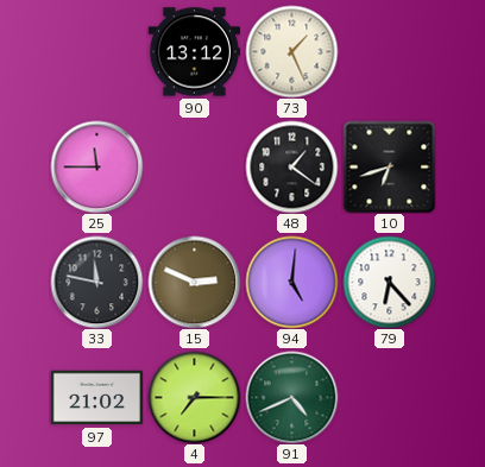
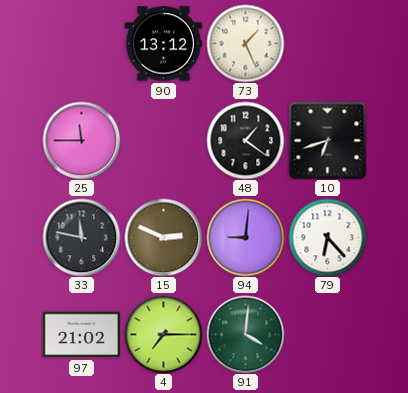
94: 5:01 -> 9:01 (245, 237)
91: 4:41 -> 4:01 (245, 334)
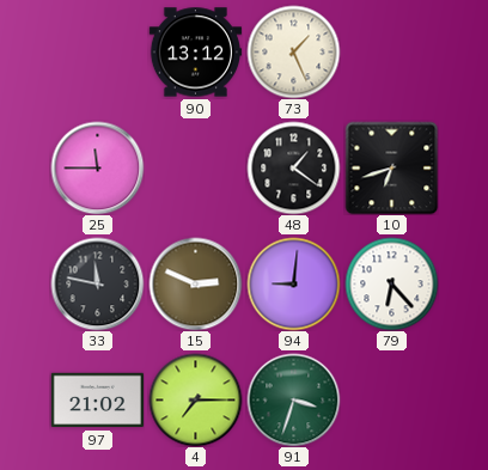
91: 4:01 -> 3:33 (293, 399)
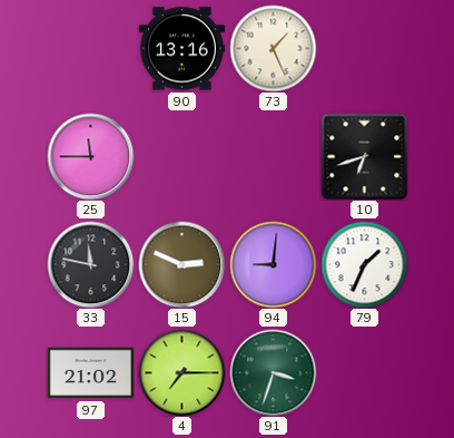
90: 13:12 -> 13:16 (181, 49)
48: 1:21 -> none (293, 167)
79: 6:23 -> 1:34 (364, 264)
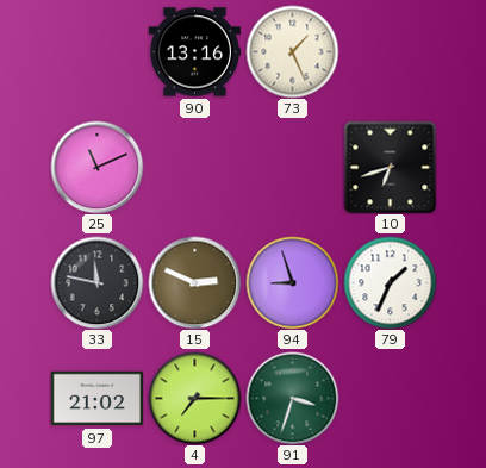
25: 11:45 -> 11:11 (96, 167)
94: 9:01 -> 8:57 (292, 282)
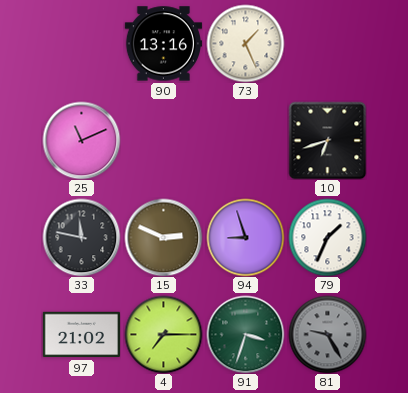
81: none -> 9:25 (327, 334)
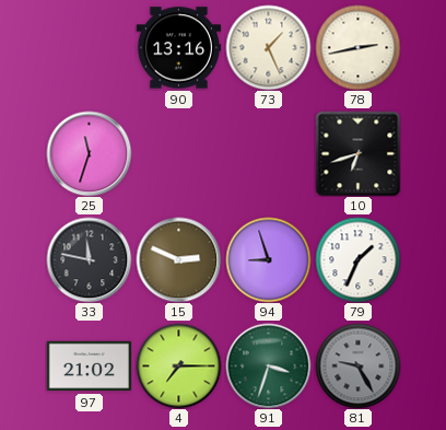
78: none -> 2:43 (357, 47)
25: 11:11 -> 11:33 (89, 153)
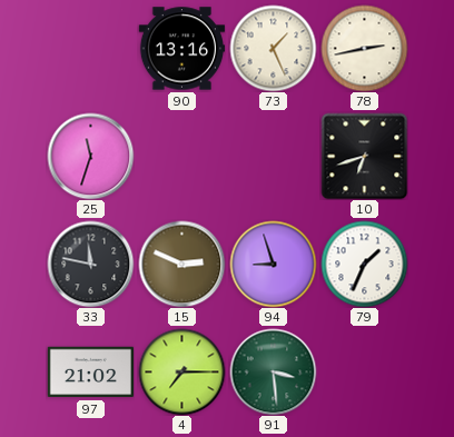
91: 3:33 -> 3:29 (273, 371)
81: 9:25 -> none (357, 365)
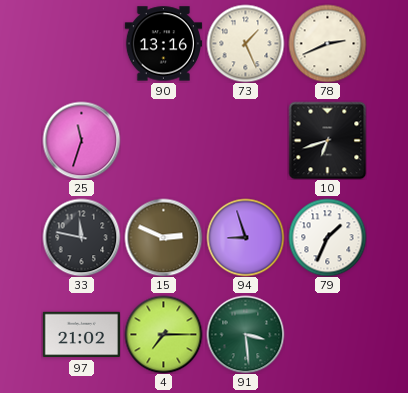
78: 2:43 -> 2:41 (327, 43)
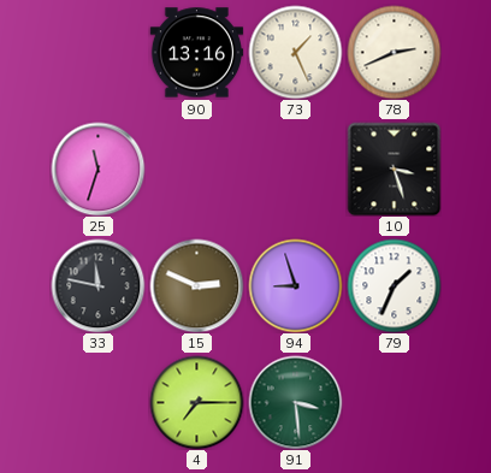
10: 6:42 -> 3:27 (394, 168)
97: 21:02 -> none (81, 335)
